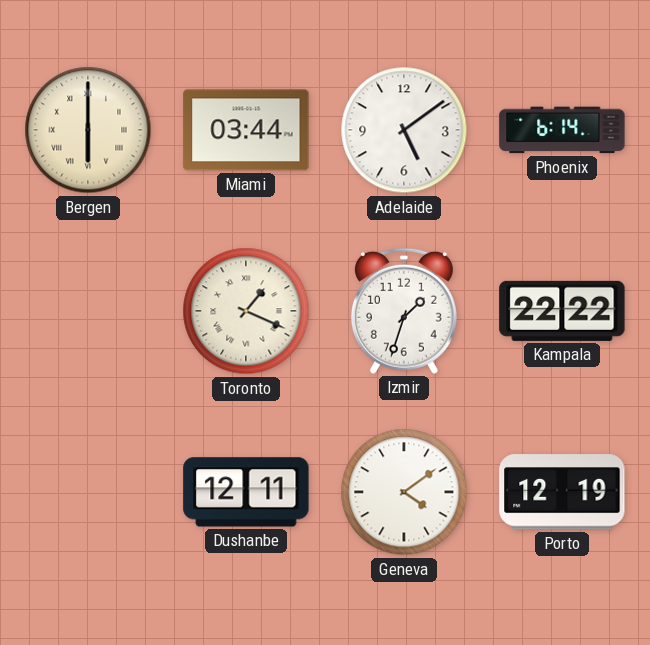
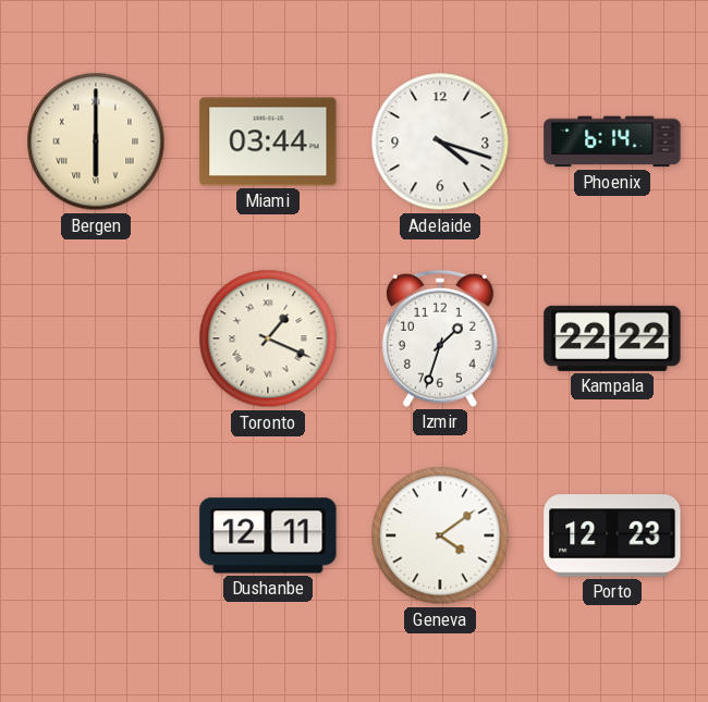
Adelaide: 5:09 -> 4:18 (440, 141)
Porto: 12:19 -> 12:23 (612, 535)
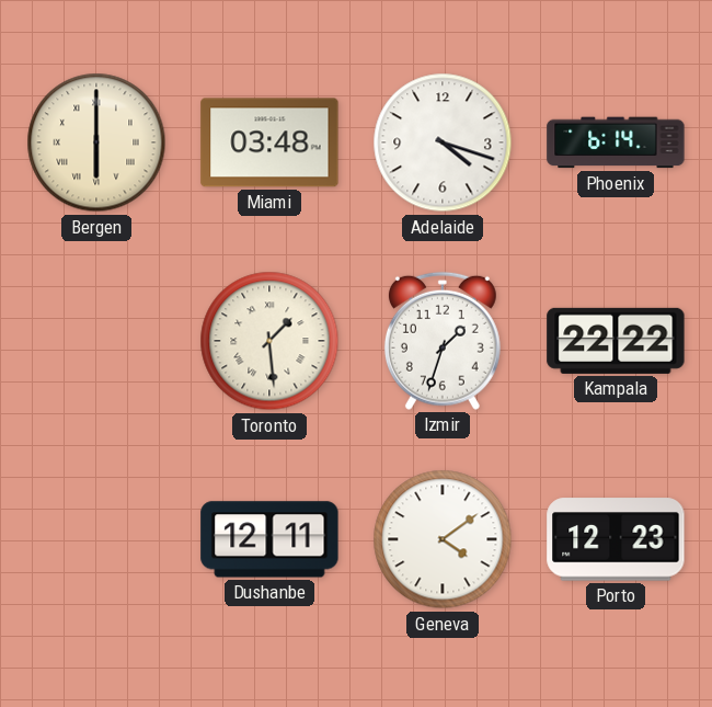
Miami: 03:44 -> 03:48 (269, 142)
Toronto: 1:19 -> 1:29 (269, 341)
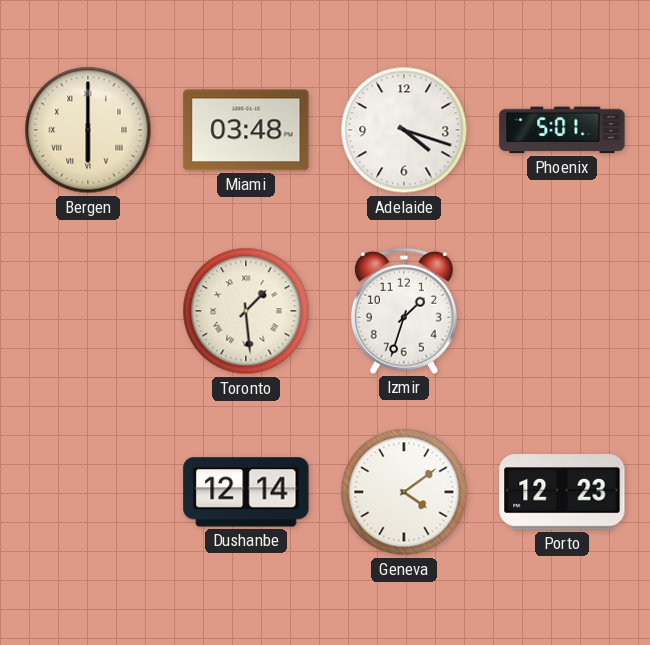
Phoenix: 6:14 -> 5:01 (562, 130)
Kampala: 22:22 -> none (616, 341)
Dushanbe: 12:11 -> 12:14 (246, 492)
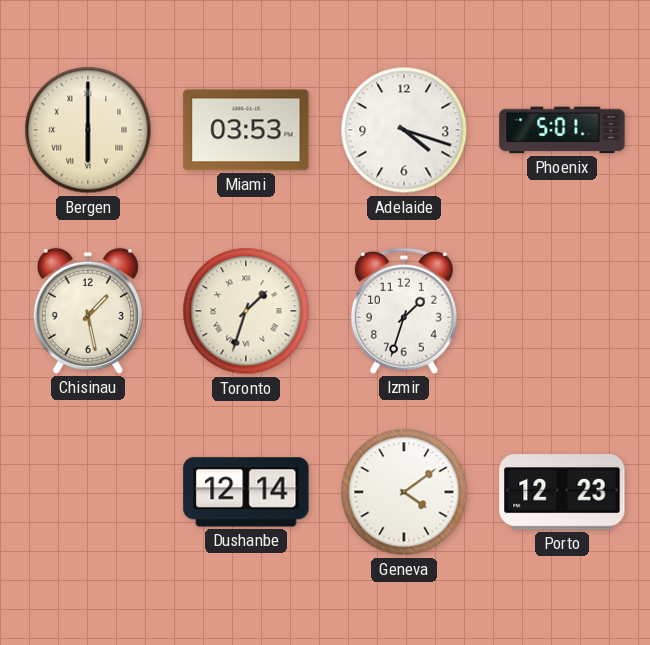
Miami: 03:48 -> 03:53 (246, 130)
Chisinau: none -> 1:28 (88, 311)
Toronto: 1:29 -> 1:33 (246, 311)
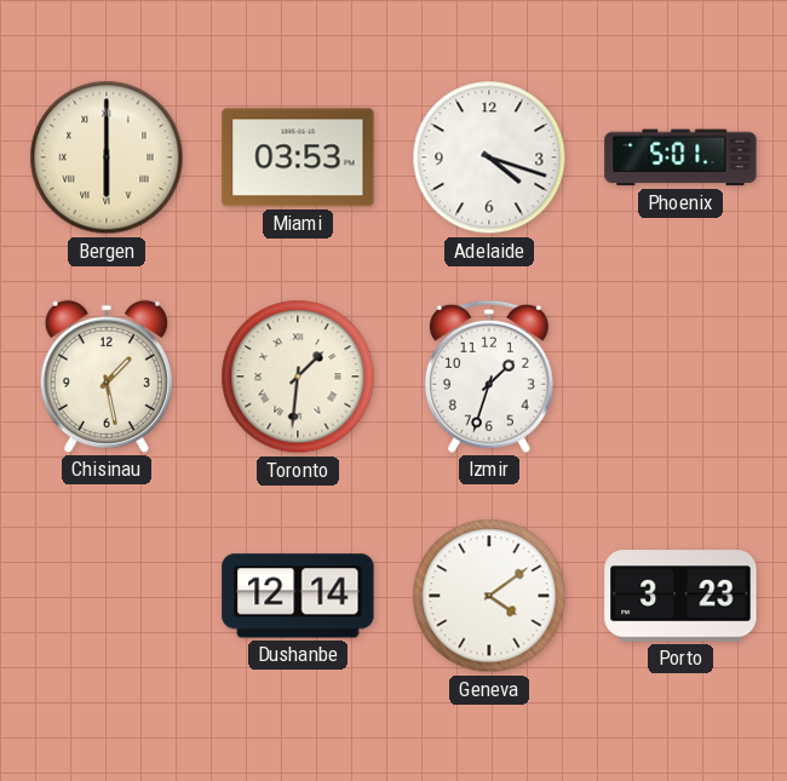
Toronto: 1:33 -> 1:31 (298, 377)
Porto: 12:23 -> 3:23 (680, 596)
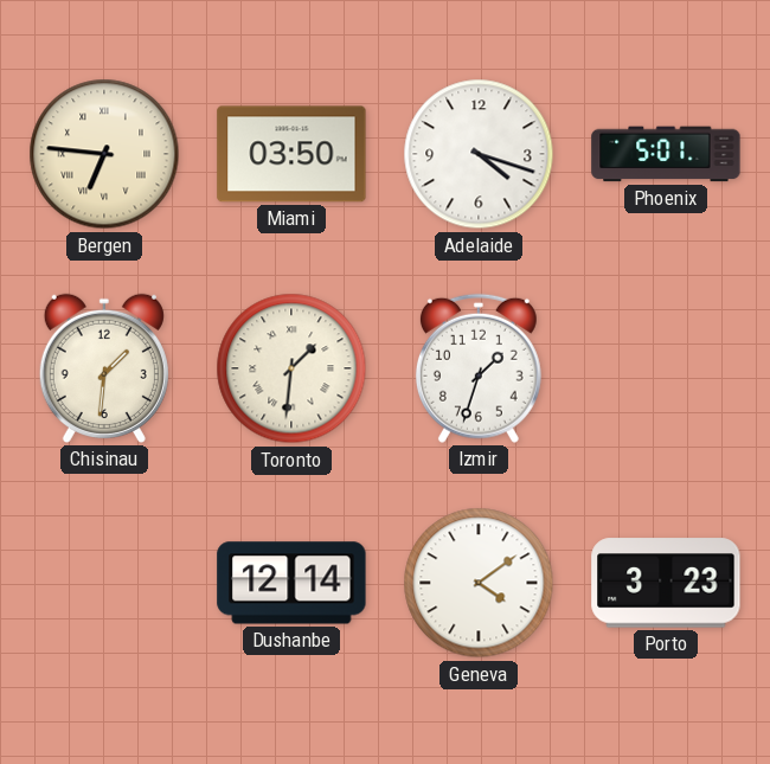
Bergen: 6:00 -> 6:46 (104, 154)
Miami: 03:53 -> 03:50 (291, 154)
Chisinau: 1:28 -> 1:31 (104, 368)
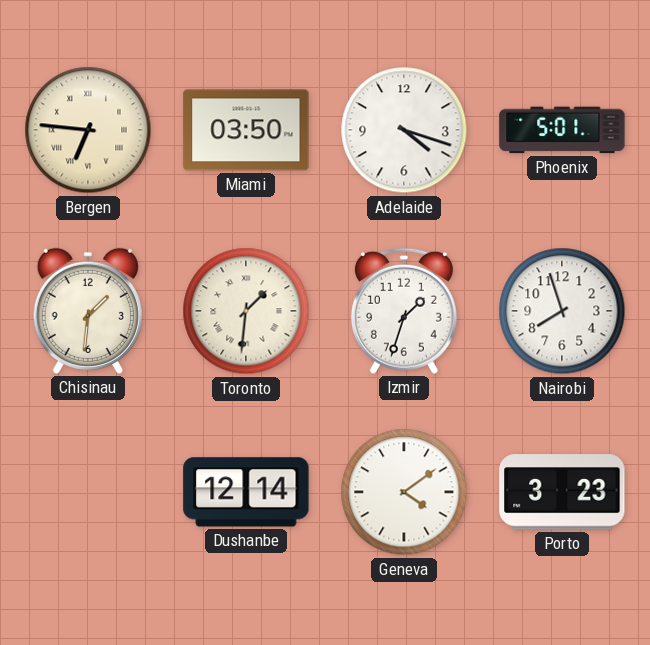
Nairobi: none -> 7:57 (562, 311)
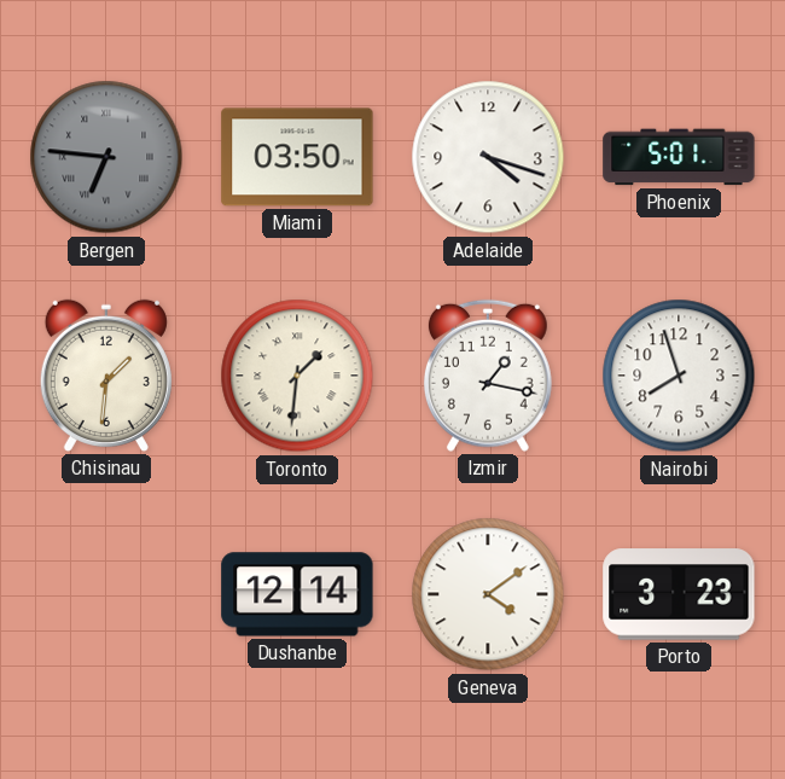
Bergen dial: cream -> grey (106, 157)
Izmir: 1:33 -> 1:17 (488, 376)
